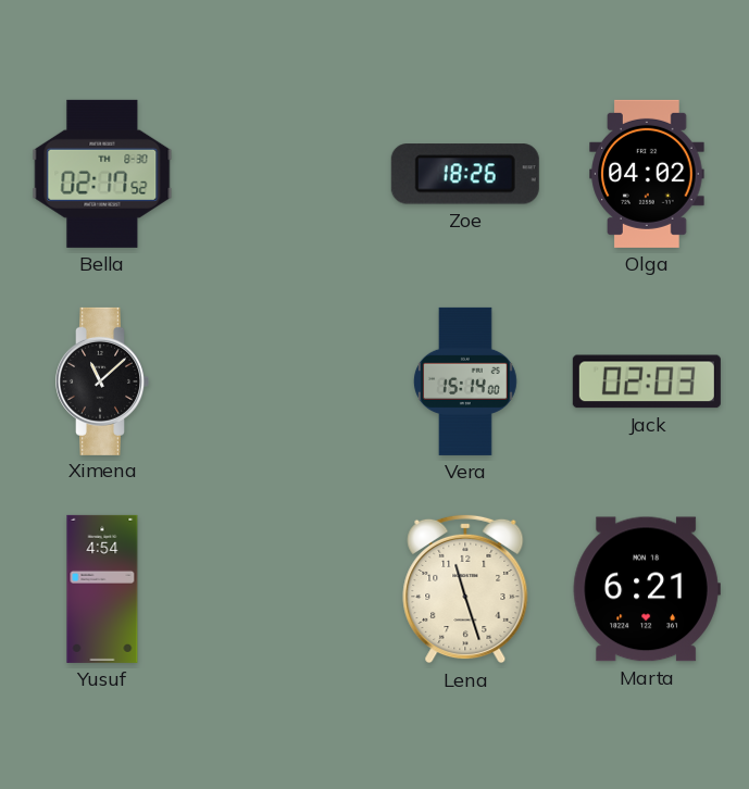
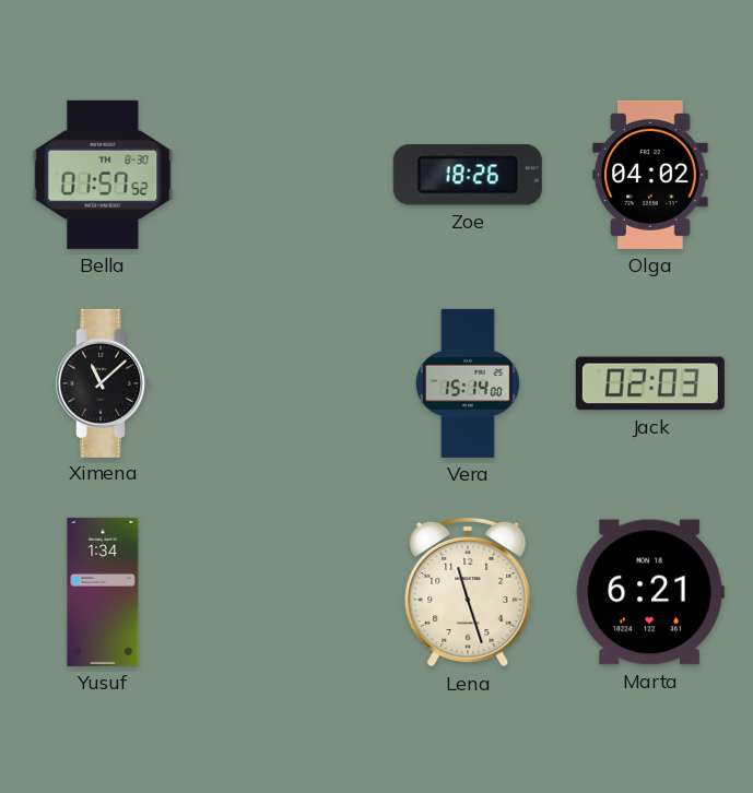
Bella: 02:17 -> 01:57 (103, 175)
Yusuf: 4:54 -> 1:34 (103, 592)
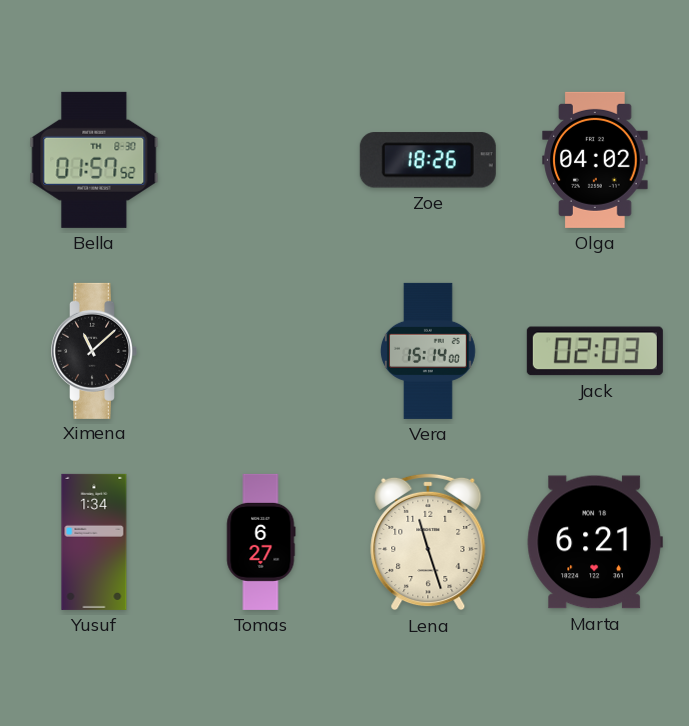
Tomas: none -> 6:27 (261, 542)
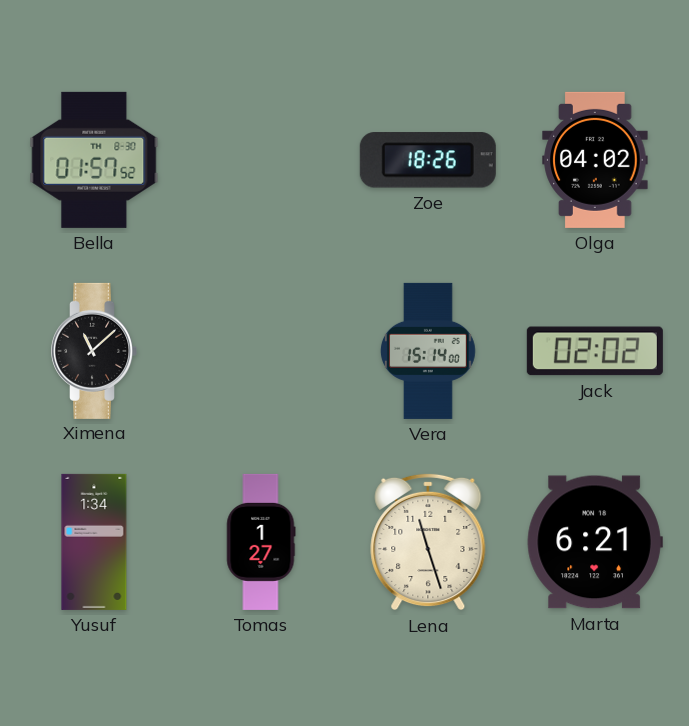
Jack: 02:03 -> 02:02 (595, 351)
Tomas: 6:27 -> 1:27 (261, 542)
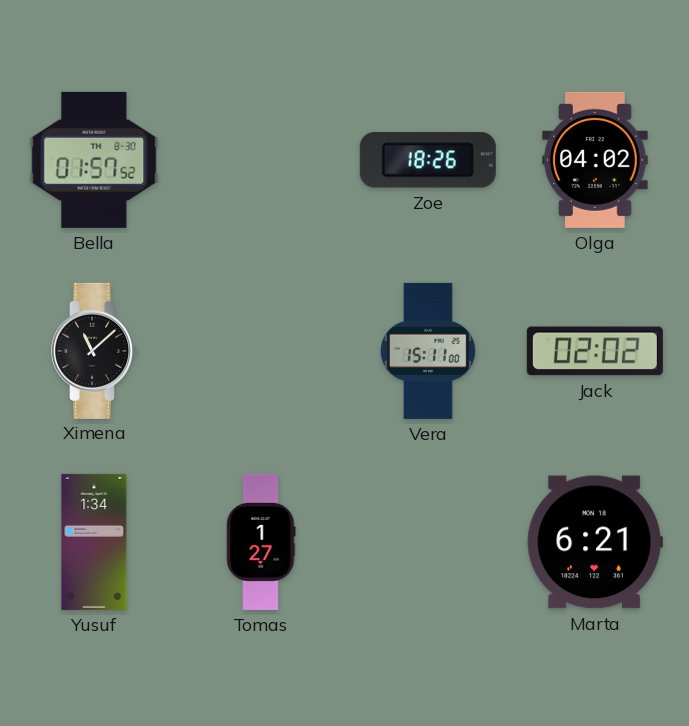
Vera: 15:14 -> 15:11 (428, 351)
Lena: 11:27 -> none (428, 542)
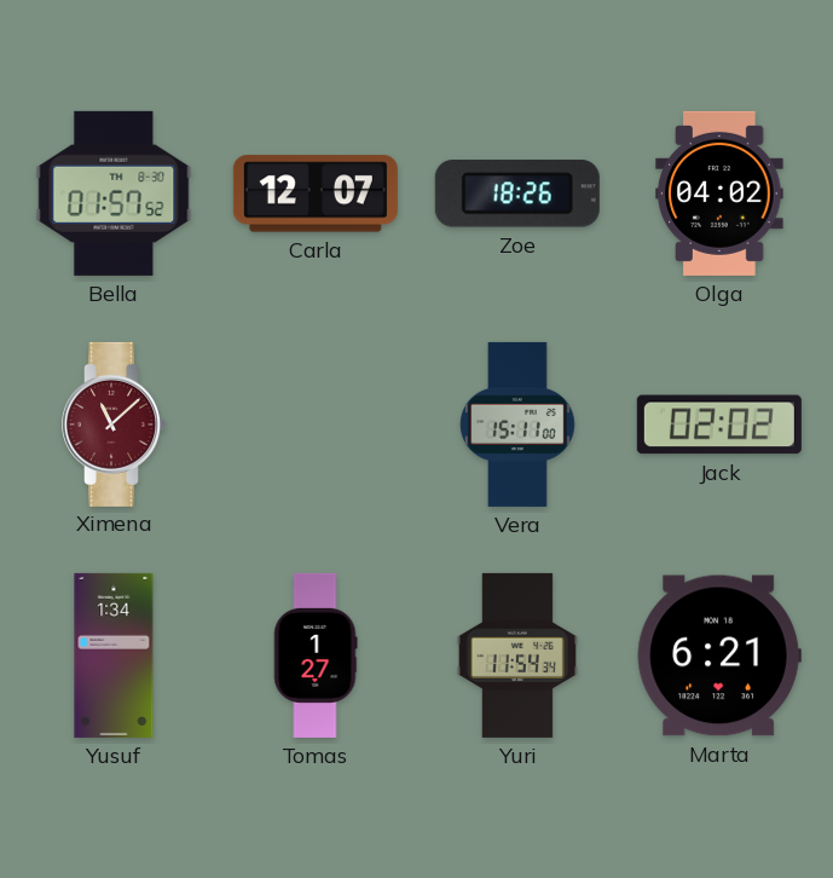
Carla: none -> 12:07 (316, 193)
Ximena dial: black -> burgundy (114, 424)
Yuri: none -> 11:54 (517, 655)
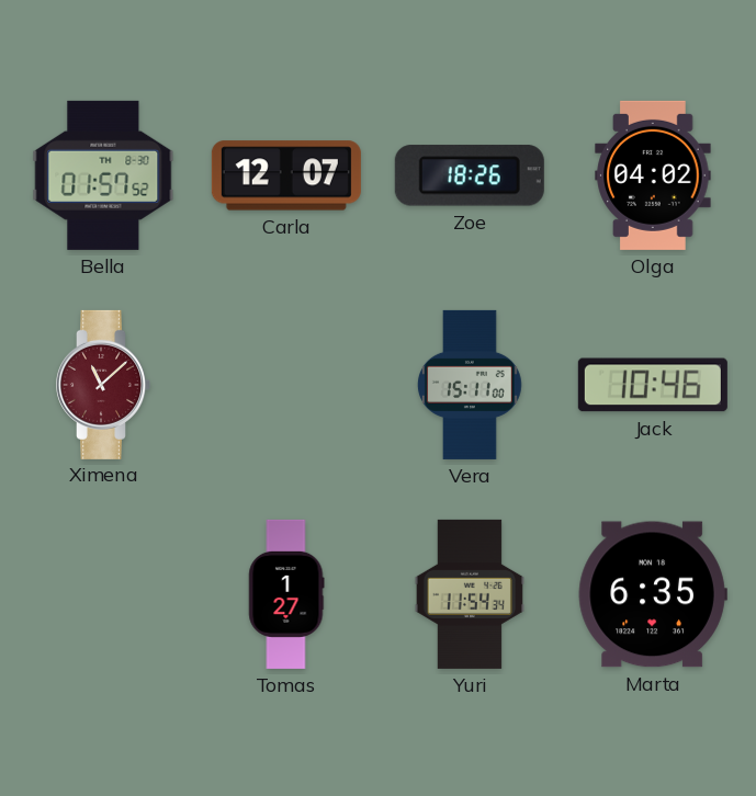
Jack: 02:02 -> 10:46 (653, 385)
Yusuf: 1:34 -> none (114, 655)
Marta: 6:21 -> 6:35 (653, 594)
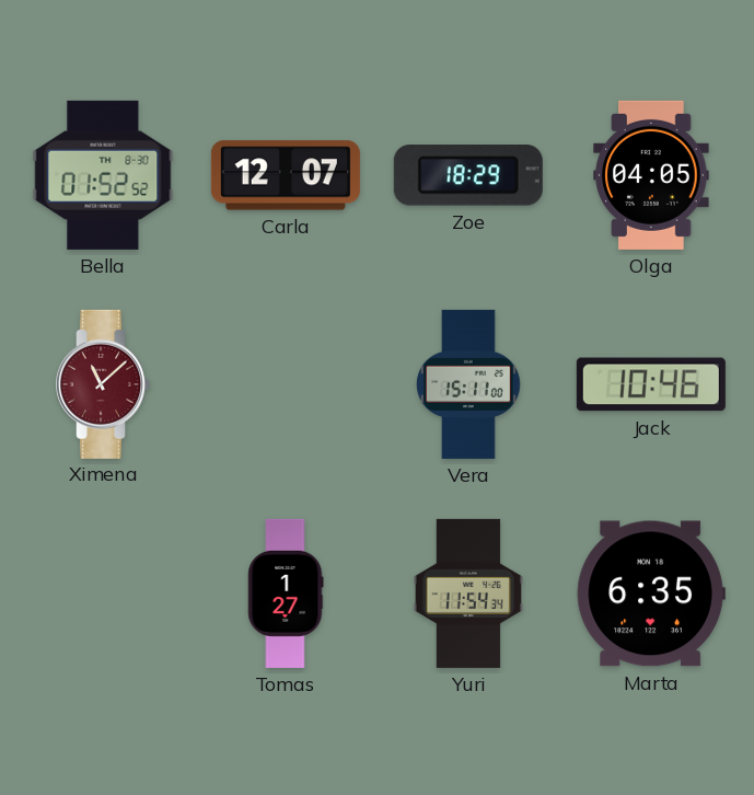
Bella: 01:57 -> 01:52 (103, 175)
Zoe: 18:26 -> 18:29 (468, 175)
Olga: 04:02 -> 04:05 (651, 175)
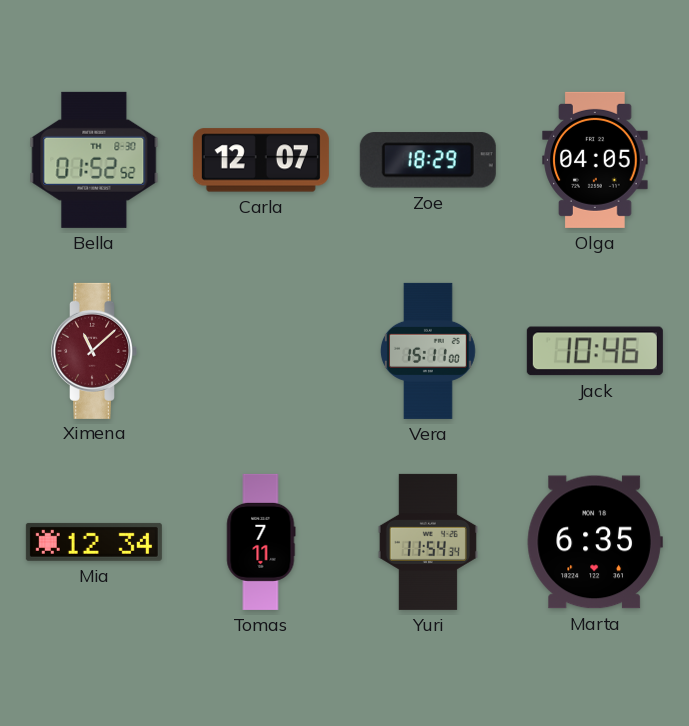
Mia: none -> 12:34 (94, 542)
Tomas: 1:27 -> 7:11 (261, 542)
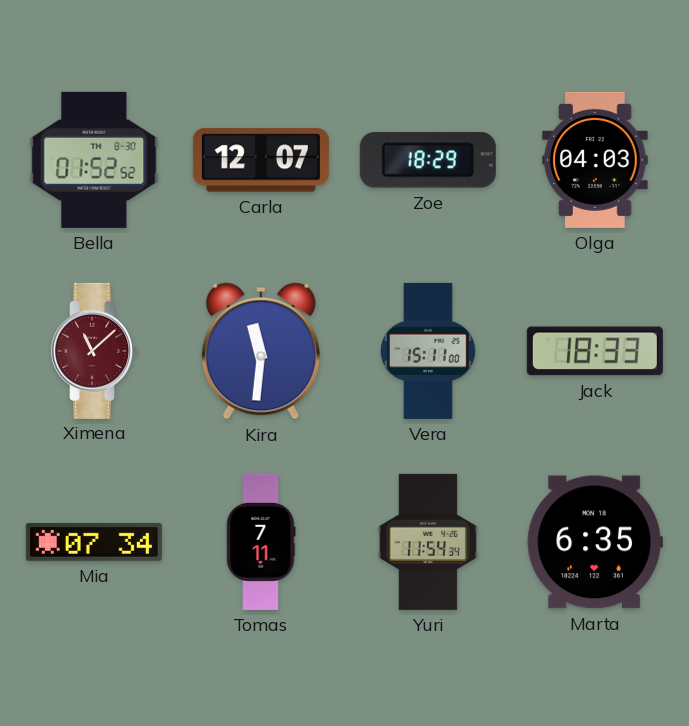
Olga: 04:05 -> 04:03 (595, 160)
Kira: none -> 11:31 (261, 351)
Jack: 10:46 -> 18:33 (595, 351)
Mia: 12:34 -> 07:34 (94, 542)
